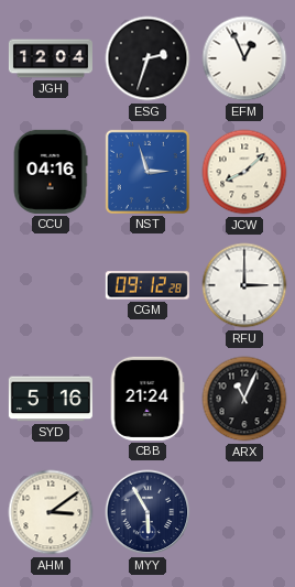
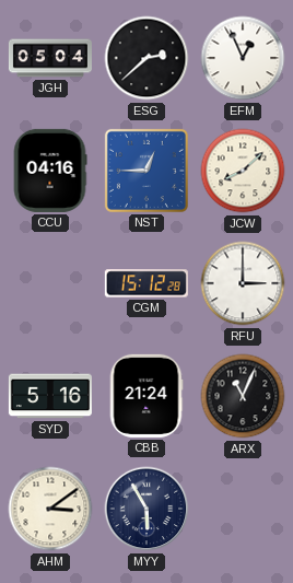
JGH: 12:04 -> 05:04 (50, 58)
ESG: 2:33 -> 2:38 (146, 58)
NST: 2:57 -> 12:45 (146, 171)
CGM: 09:12 -> 15:12 (146, 283)
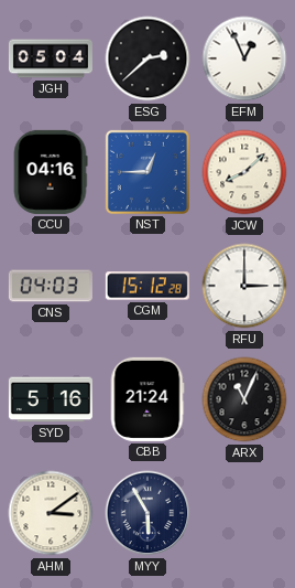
CNS: none -> 04:03 (51, 286)
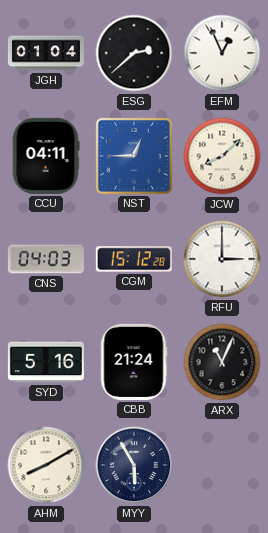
JGH: 05:04 -> 01:04 (46, 53)
CCU: 04:16 -> 04:11 (46, 156)
AHM: 3:09 -> 8:10 (46, 465)
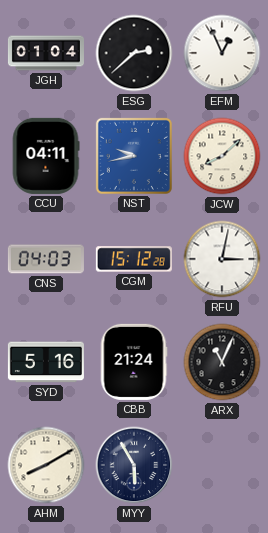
NST: 12:45 -> 9:43 (134, 156)
RFU: 3:00 -> 3:02 (222, 259)
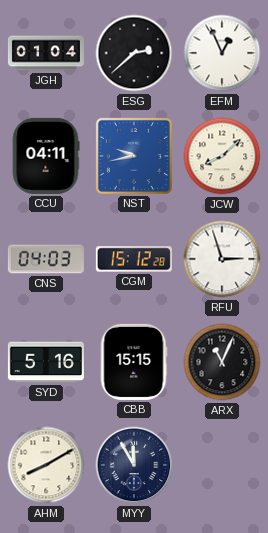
RFU: 3:02 -> 2:57 (222, 259)
CBB: 21:24 -> 15:15 (134, 362)
MYY: 5:55 -> 11:55 (134, 465)
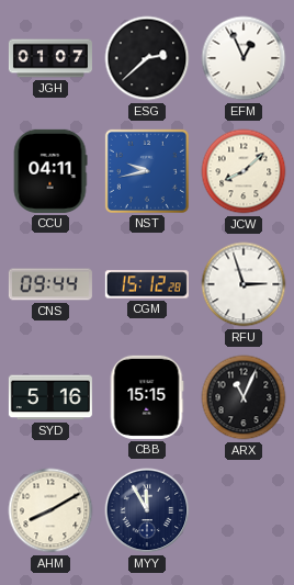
JGH: 01:04 -> 01:07 (50, 58)
CNS: 04:03 -> 09:44 (50, 284)
